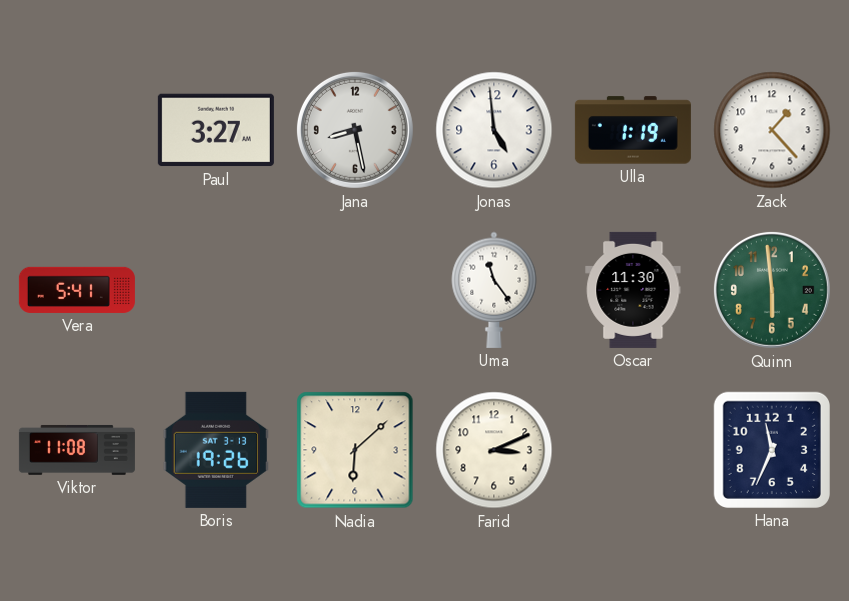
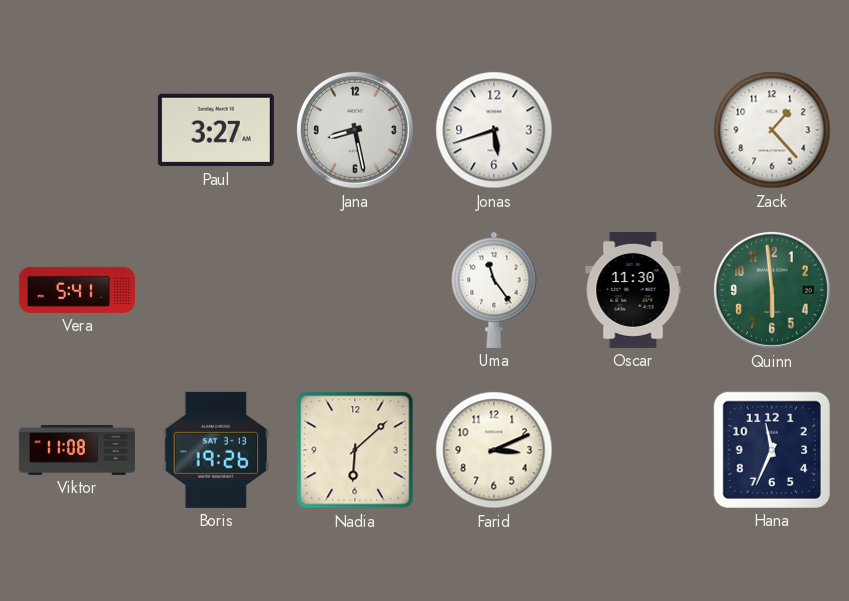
Jonas: 4:59 -> 5:42 (494, 130)
Ulla: 1:19 -> none (633, 130)
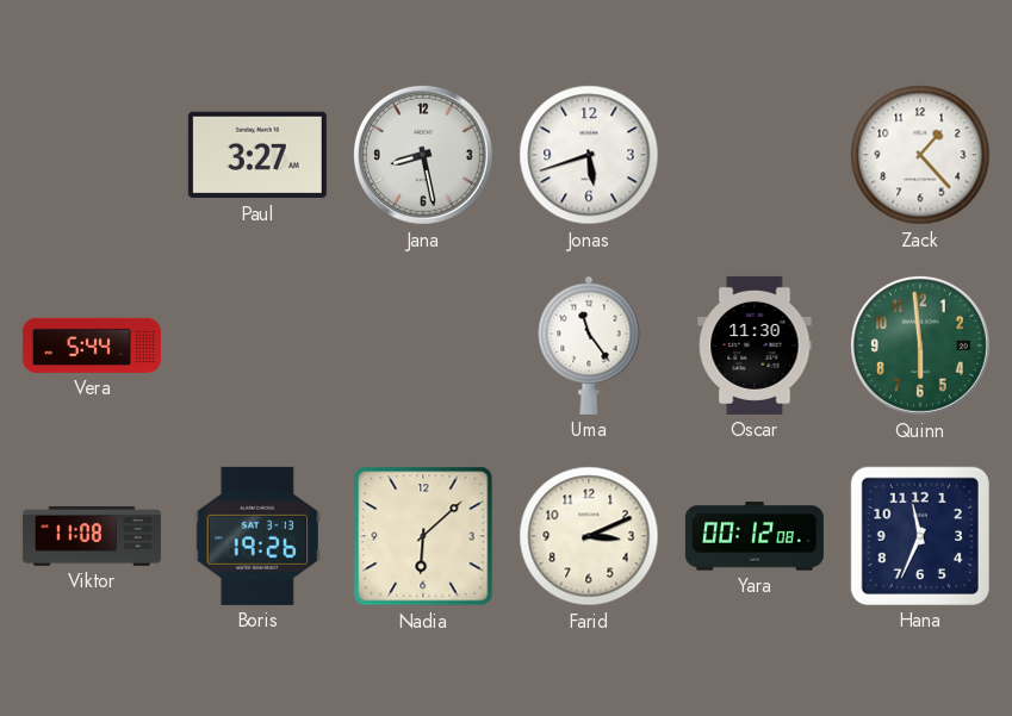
Vera: 5:41 -> 5:44 (92, 345)
Yara: none -> 00:12 (755, 536)
